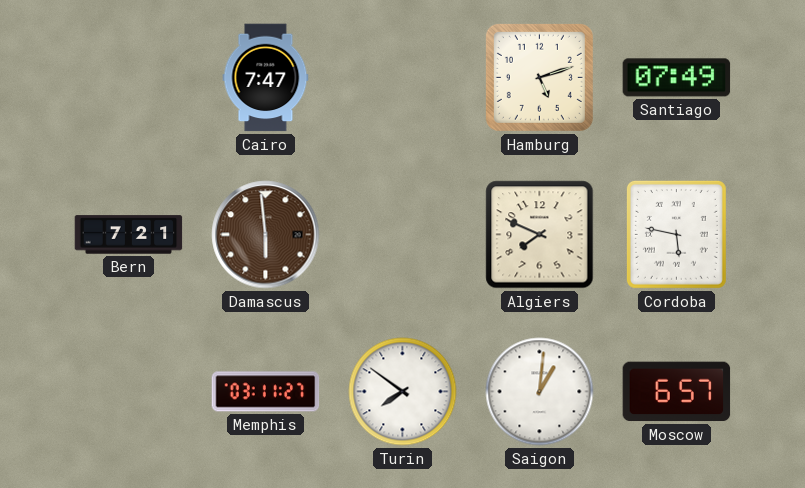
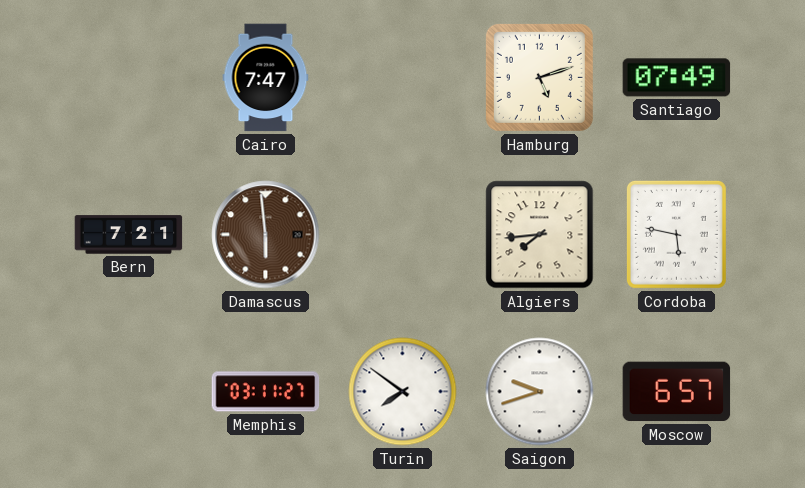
Algiers: 7:49 -> 7:44 (540, 235)
Saigon: 1:01 -> 9:42 (540, 392)
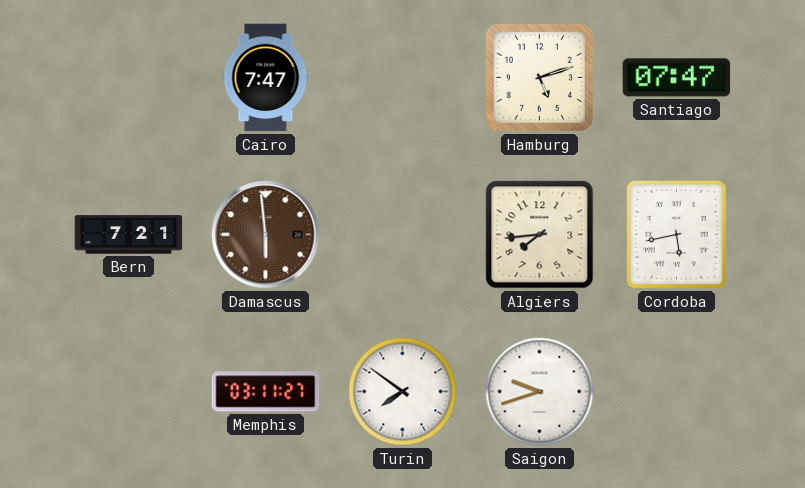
Santiago: 07:49 -> 07:47 (677, 78)
Cordoba: 5:47 -> 5:43 (676, 234)
Moscow: 6:57 -> none (677, 392)
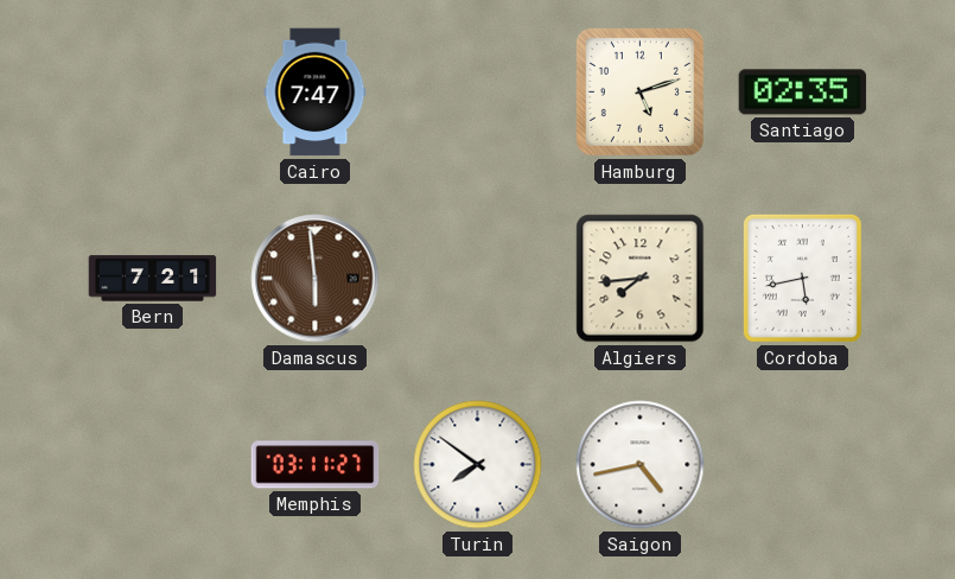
Santiago: 07:47 -> 02:35 (803, 93)
Saigon: 9:42 -> 4:43 (641, 465)
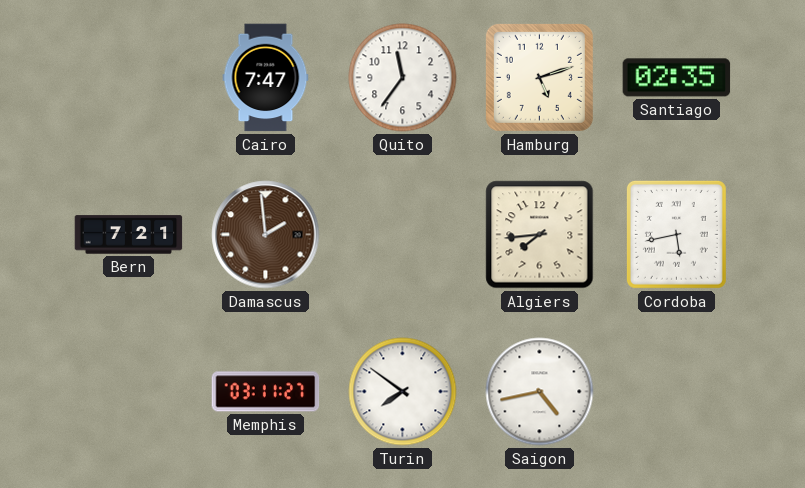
Quito: none -> 11:36 (403, 78)
Damascus: 5:59 -> 1:59 (266, 235)
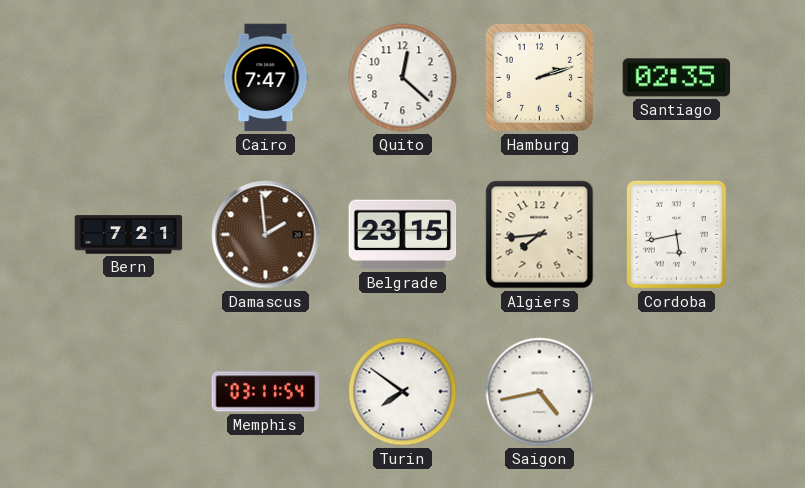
Quito: 11:36 -> 12:22 (403, 78)
Hamburg: 5:12 -> 2:12 (539, 77)
Belgrade: none -> 23:15 (403, 235)
Memphis: 03:11:27 -> 03:11:54 (266, 392)
